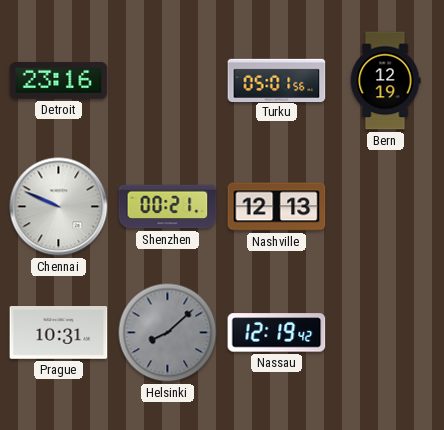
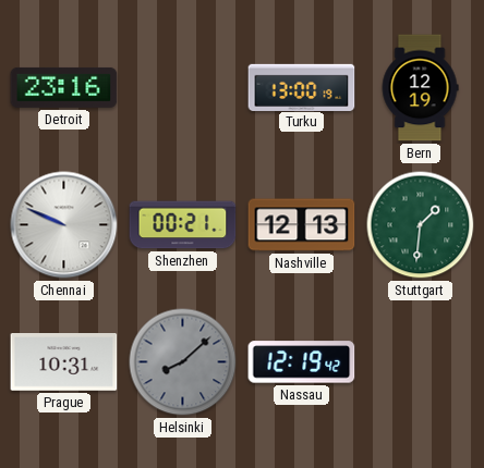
Turku: 05:01 -> 13:00 (302, 87)
Stuttgart: none -> 1:31 (421, 225)
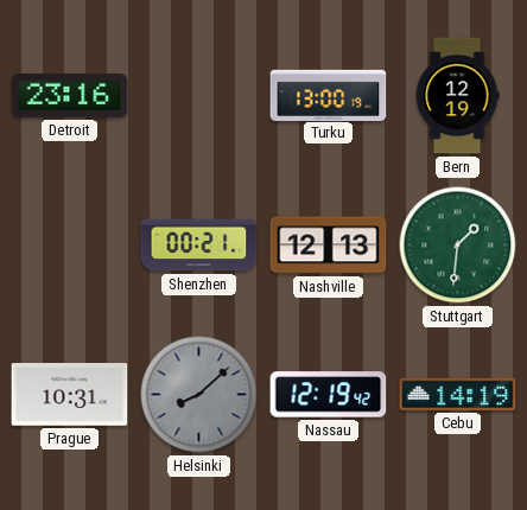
Chennai: 9:49 -> none (64, 225)
Cebu: none -> 14:19 (458, 394)
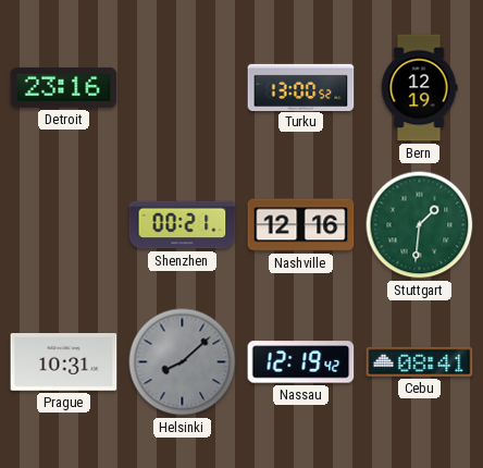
Turku: 13:00:19 -> 13:00:52 (301, 87)
Nashville: 12:13 -> 12:16 (301, 225)
Cebu: 14:19 -> 08:41 (420, 361)
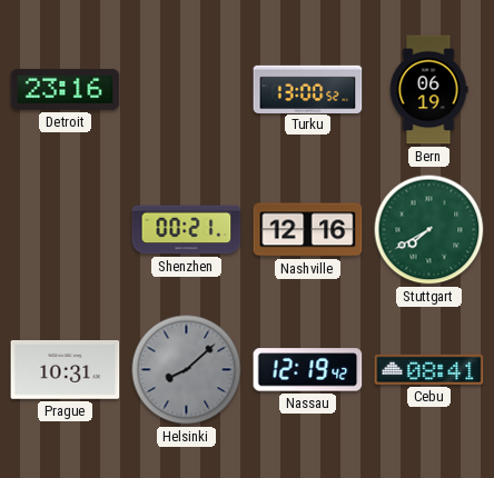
Bern: 12:19 -> 06:19 (428, 90)
Stuttgart: 1:31 -> 7:40 (429, 230)
